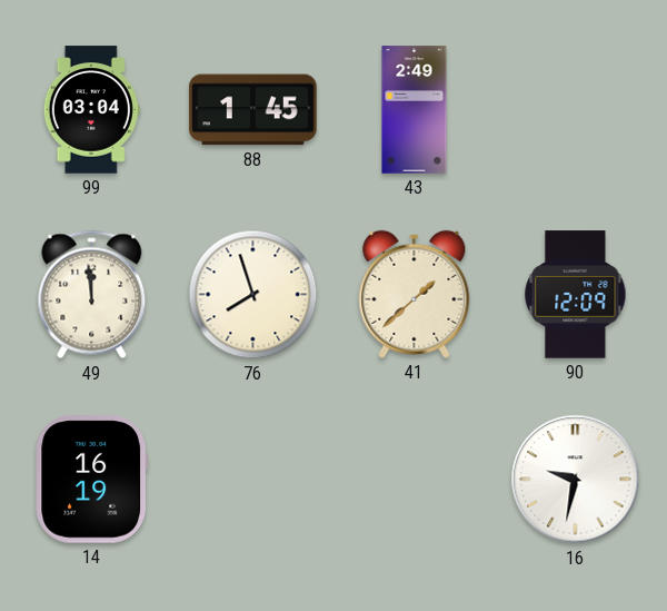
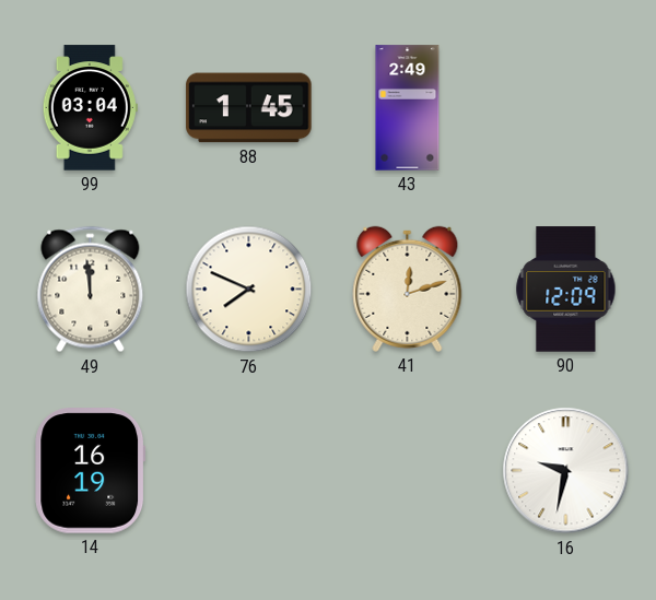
76: 7:57 -> 7:49 (249, 290)
41: 1:38 -> 12:12 (408, 289)
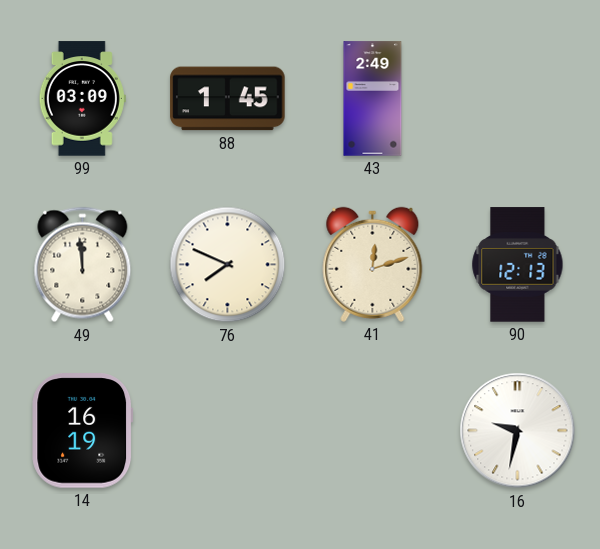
99: 03:04 -> 03:09 (82, 99)
90: 12:09 -> 12:13 (518, 265)
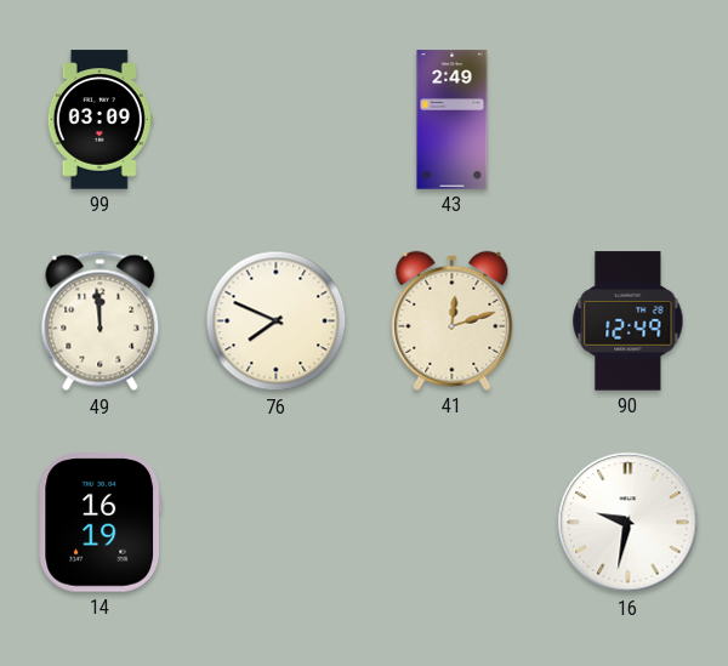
88: 1:45 -> none (228, 99)
90: 12:13 -> 12:49 (629, 321)
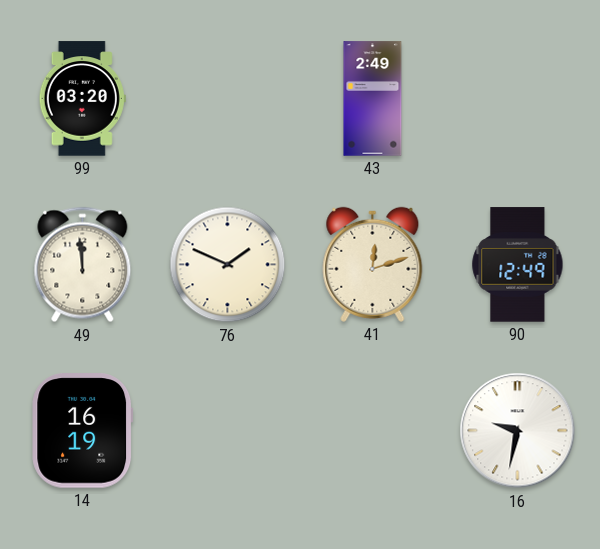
99: 03:09 -> 03:20 (82, 99)
76: 7:49 -> 1:49 (228, 265)
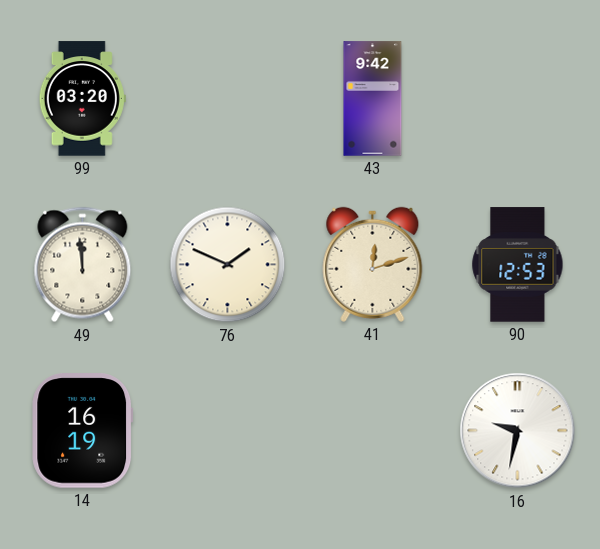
43: 2:49 -> 9:42 (373, 99)
90: 12:49 -> 12:53 (518, 265)
